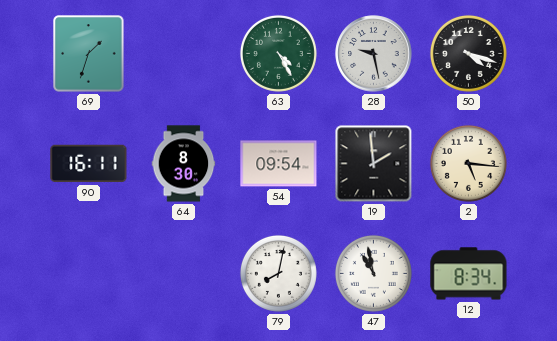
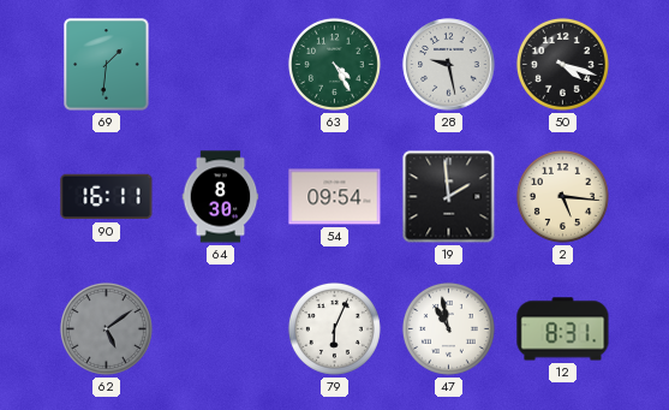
69: 1:33 -> 1:31 (107, 65)
62: none -> 5:09 (106, 328)
79: 8:02 -> 6:04 (334, 328)
12: 8:34 -> 8:31 (563, 329)
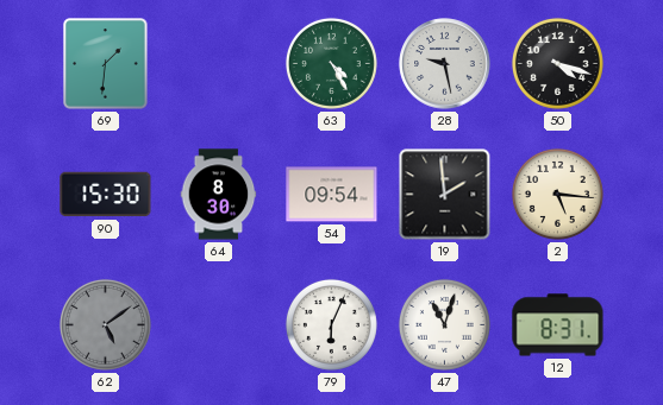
90: 16:11 -> 15:30 (106, 195)
47: 10:58 -> 11:03 (444, 324)
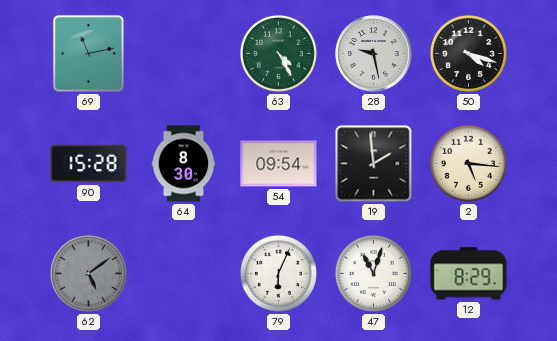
69: 1:31 -> 11:13 (89, 54)
90: 15:30 -> 15:28 (89, 164)
12: 8:31 -> 8:29 (469, 274)
